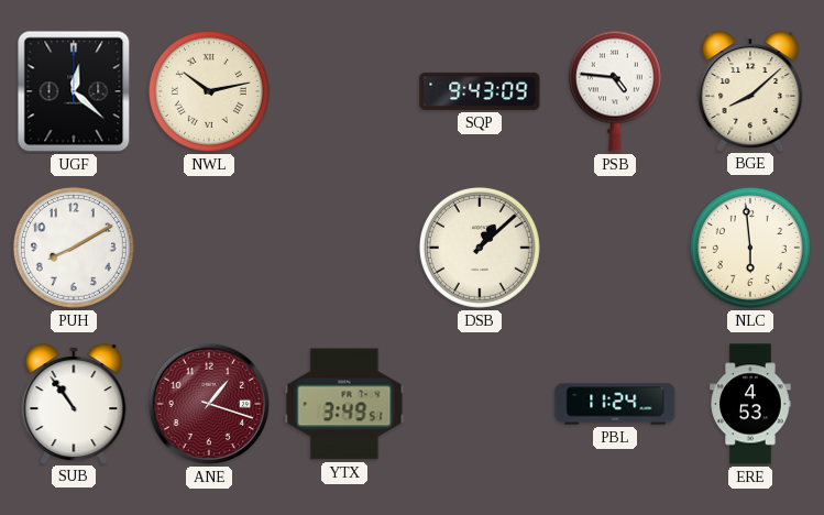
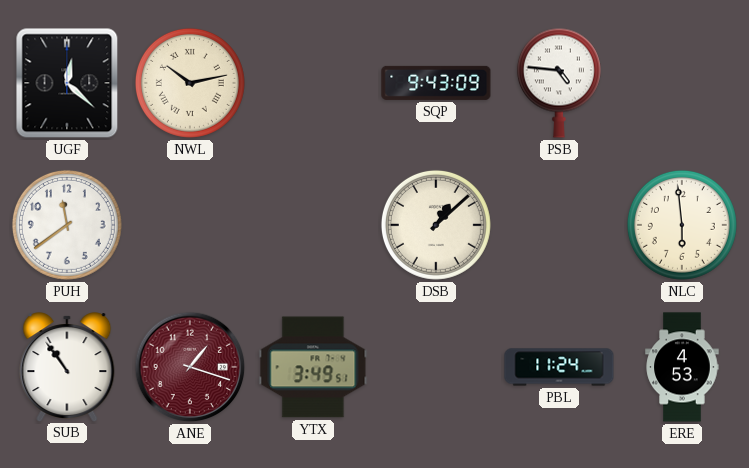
BGE: 8:08 -> none (750, 91)
PUH: 8:10 -> 11:39 (67, 225)
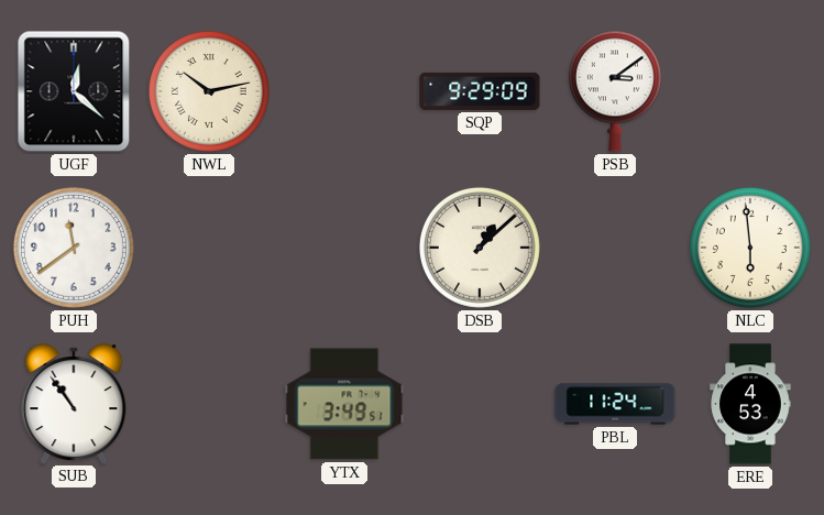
SQP: 9:43 -> 9:29 (480, 91)
PSB: 4:46 -> 3:09 (615, 91)
ANE: 1:18 -> none (190, 367)
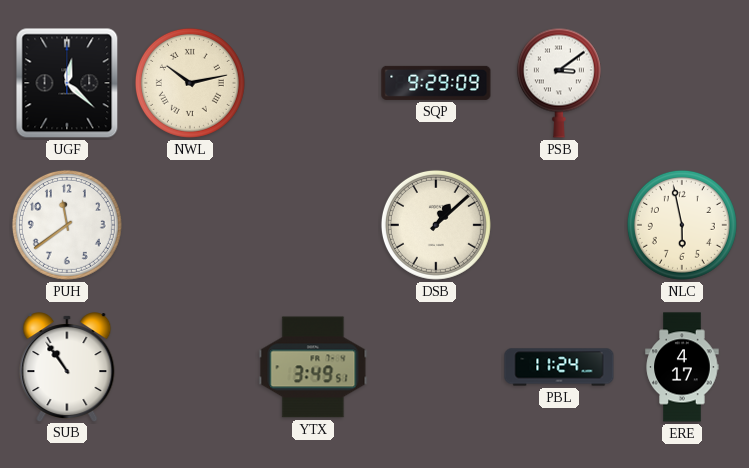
NLC: 5:59 -> 5:58 (682, 225)
ERE: 4:53 -> 4:17 (682, 367)
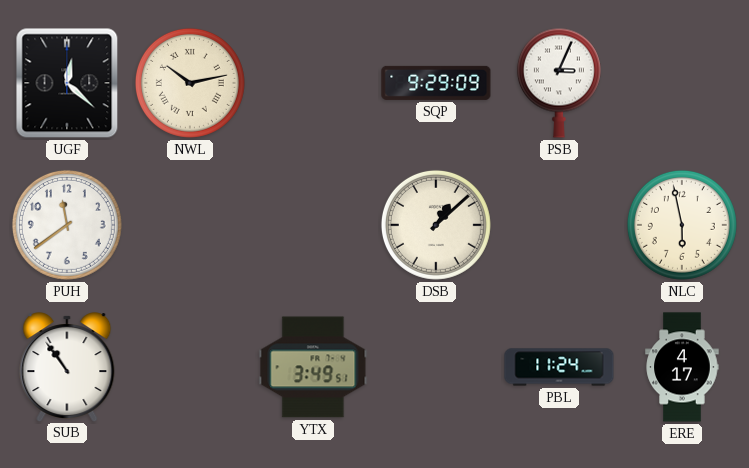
PSB: 3:09 -> 3:04 (559, 83)
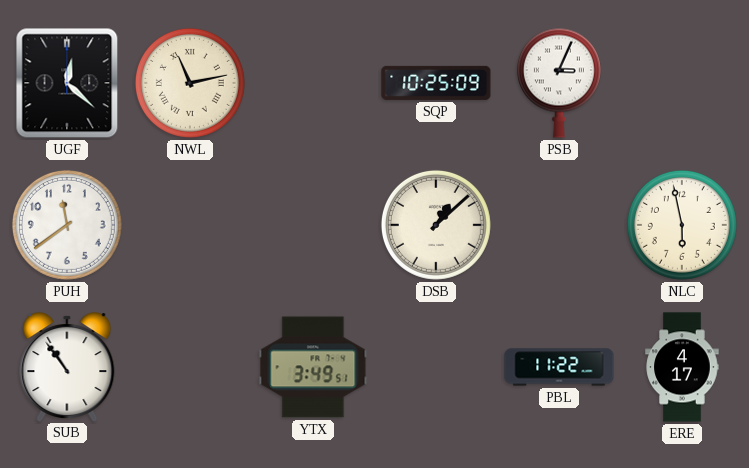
NWL: 10:13 -> 11:13 (190, 83)
SQP: 9:29 -> 10:25 (436, 83)
PBL: 11:24 -> 11:22 (559, 367)
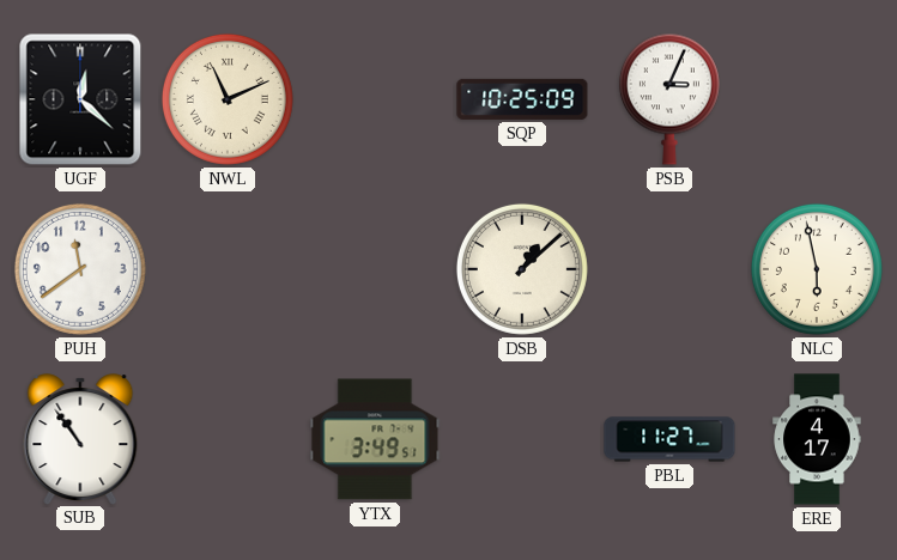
NWL: 11:13 -> 11:11 (228, 99)
PBL: 11:22 -> 11:27 (669, 439)
